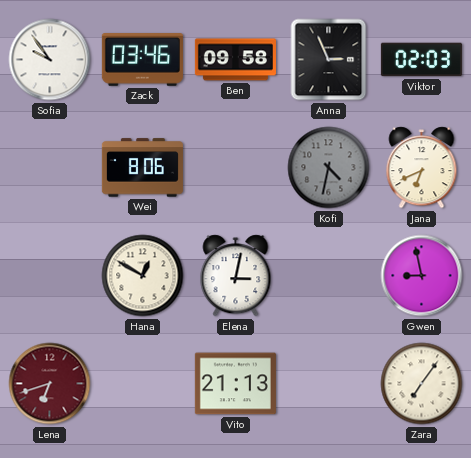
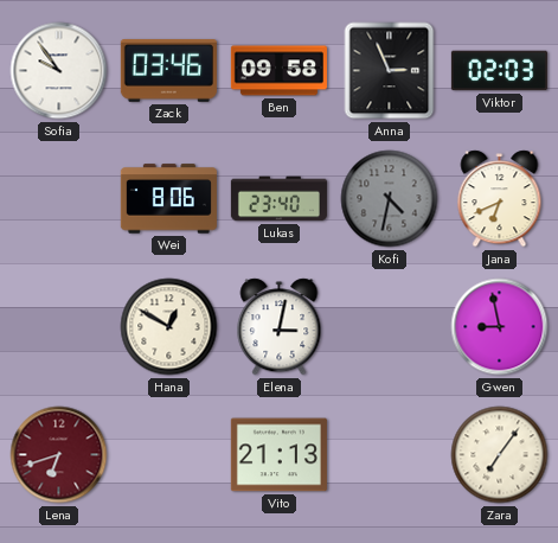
Lukas: none -> 23:40 (278, 199)
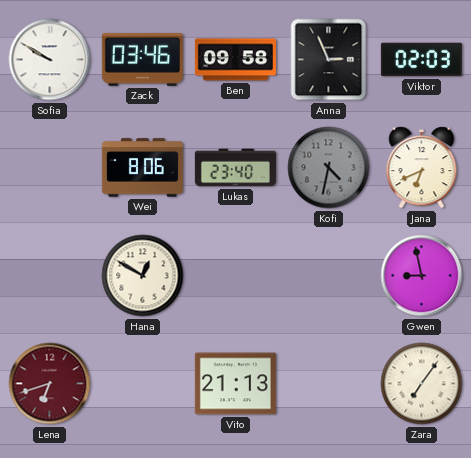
Sofia: 9:54 -> 9:50 (50, 60)
Elena: 3:02 -> none (280, 327)
